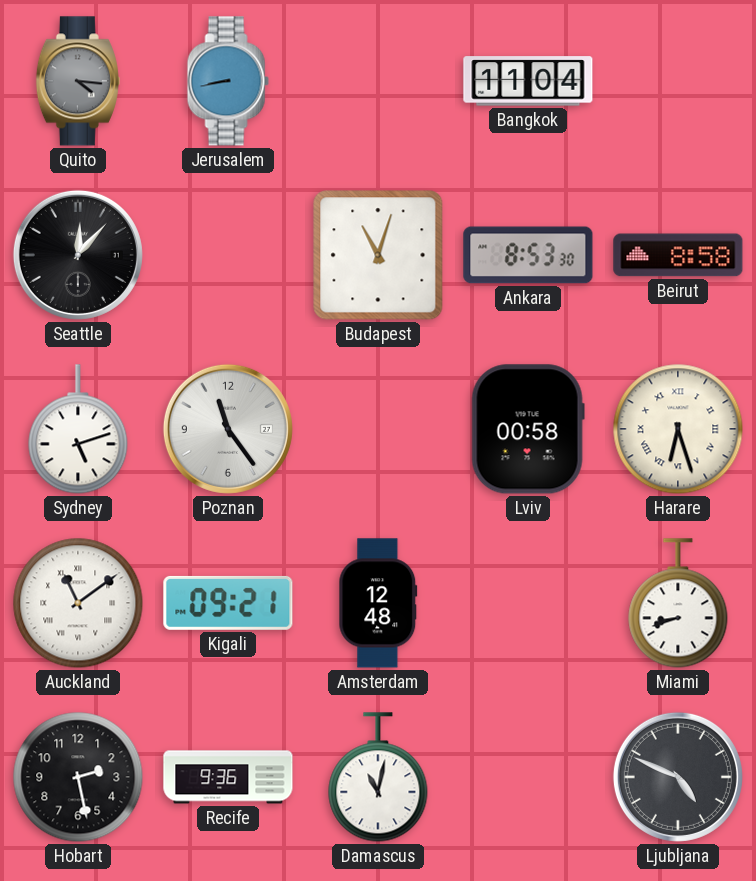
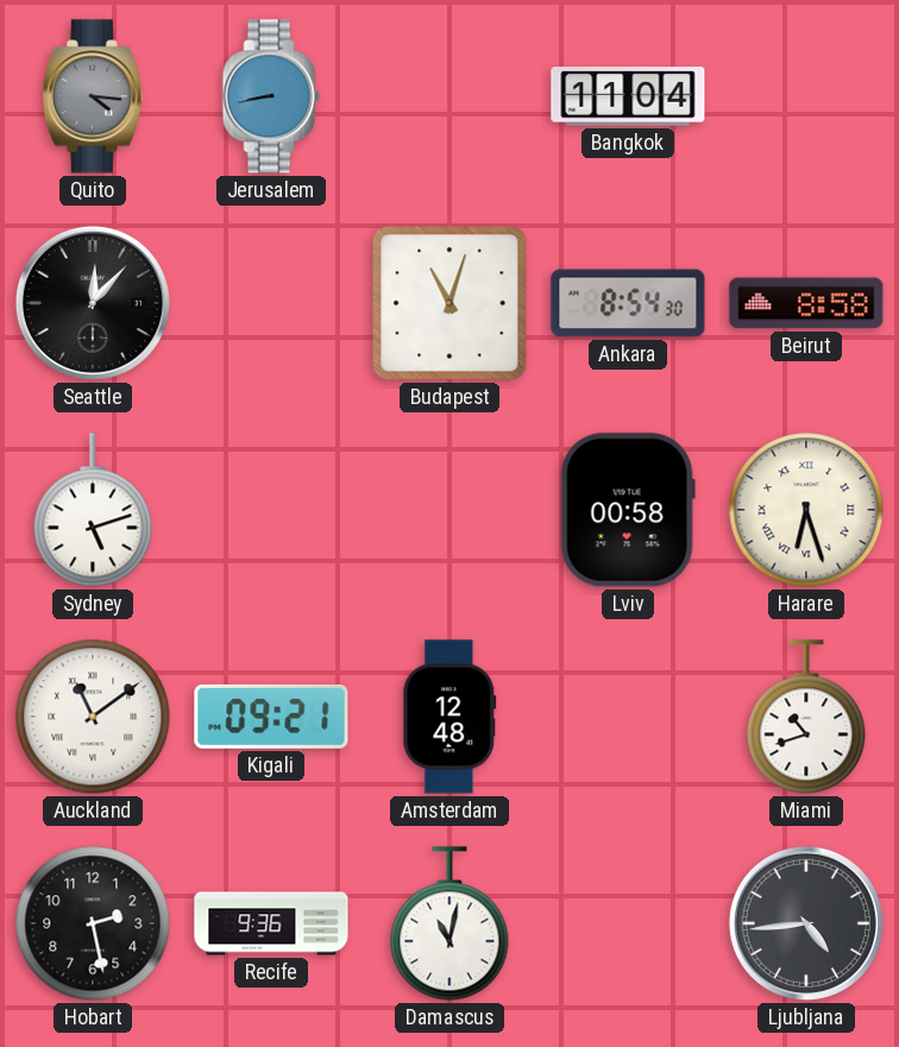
Ankara: 8:53 -> 8:54 (628, 303)
Poznan: 11:24 -> none (228, 429)
Miami: 8:42 -> 10:42 (806, 717)
Ljubljana: 4:49 -> 4:44 (806, 923)
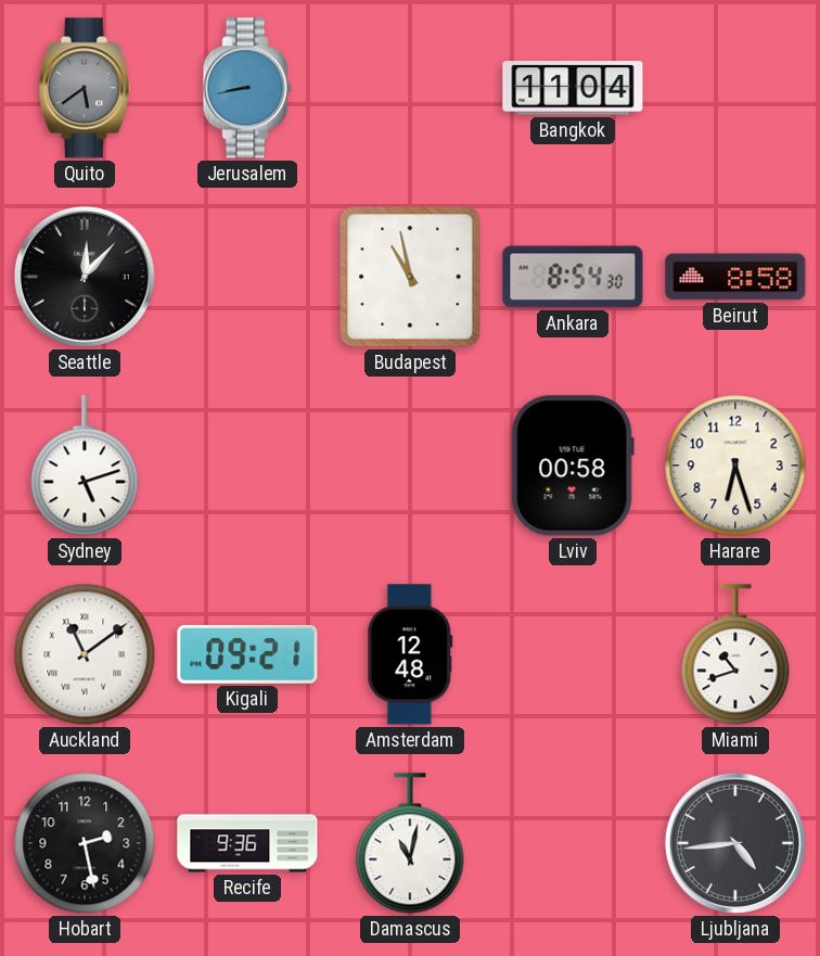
Quito: 4:16 -> 5:39 (85, 88)
Budapest: 11:03 -> 10:58 (410, 277)
Harare numerals: Roman -> Arabic (735, 466)
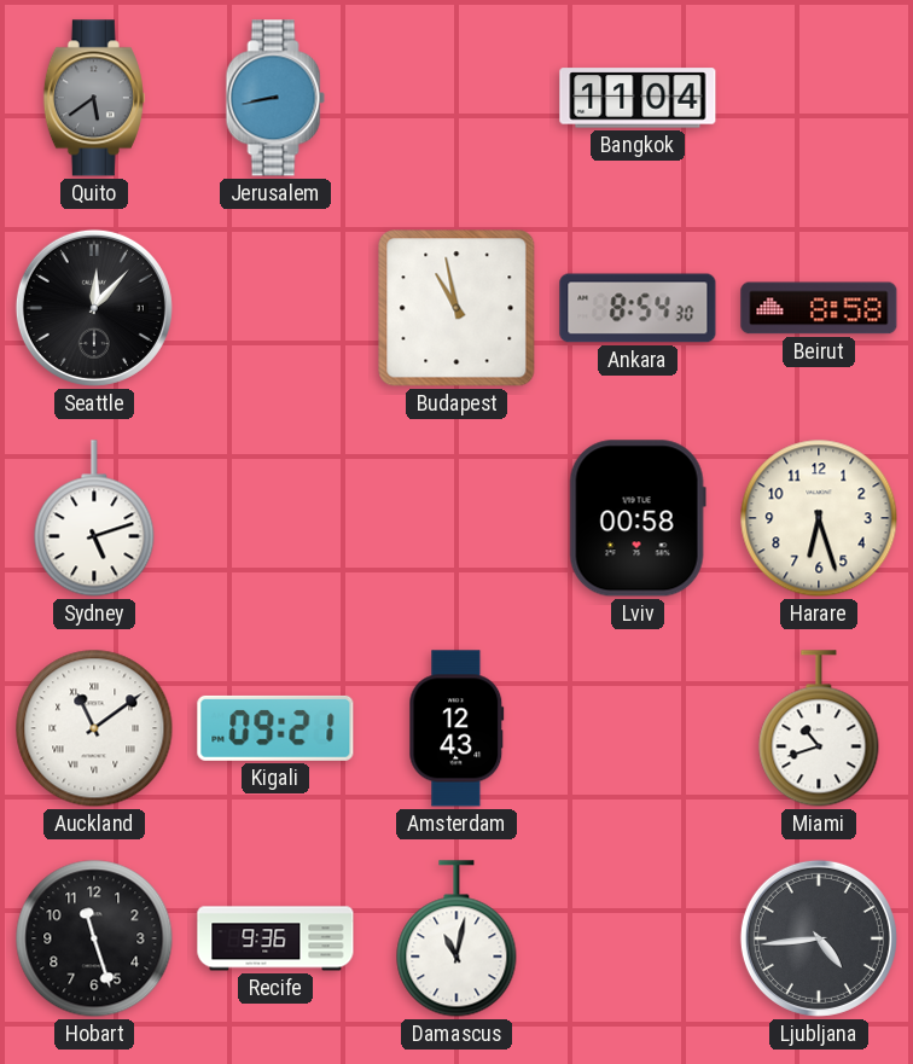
Amsterdam: 12:48 -> 12:43 (456, 728)
Hobart: 2:28 -> 11:27 (94, 938)
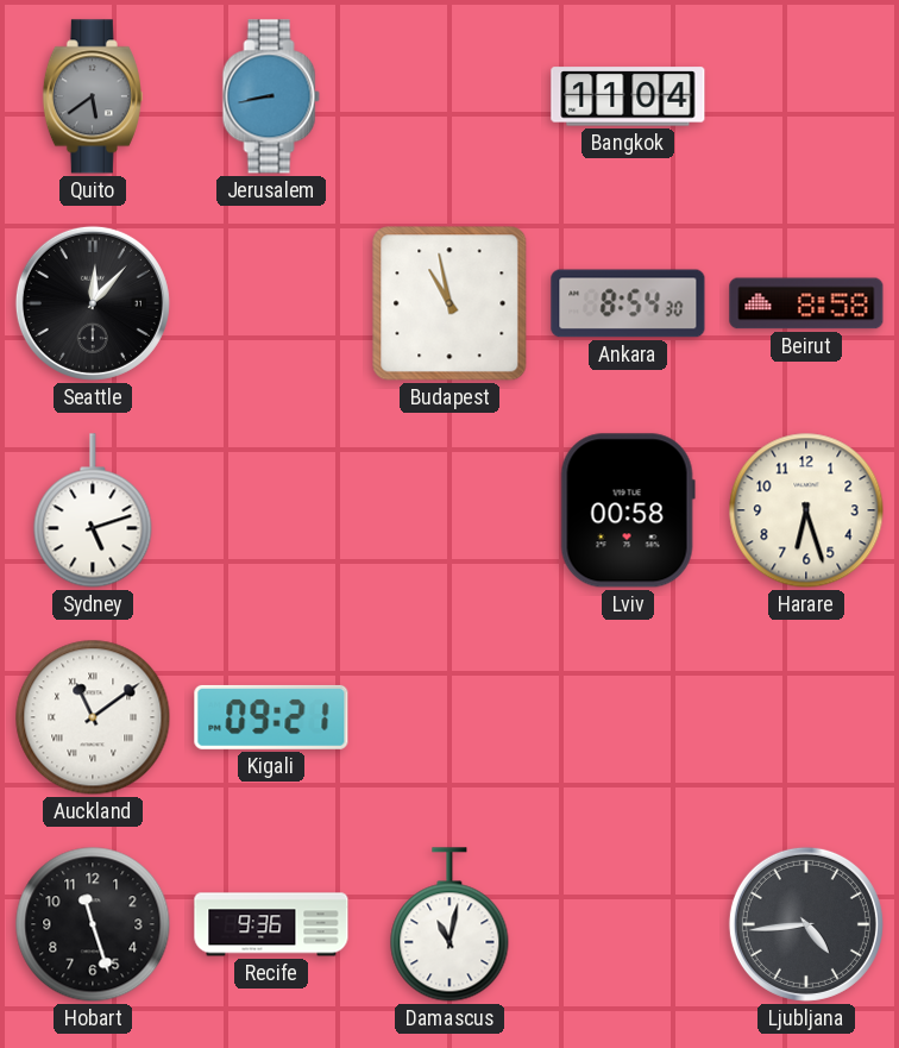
Amsterdam: 12:43 -> none (456, 728)
Miami: 10:42 -> none (819, 728)
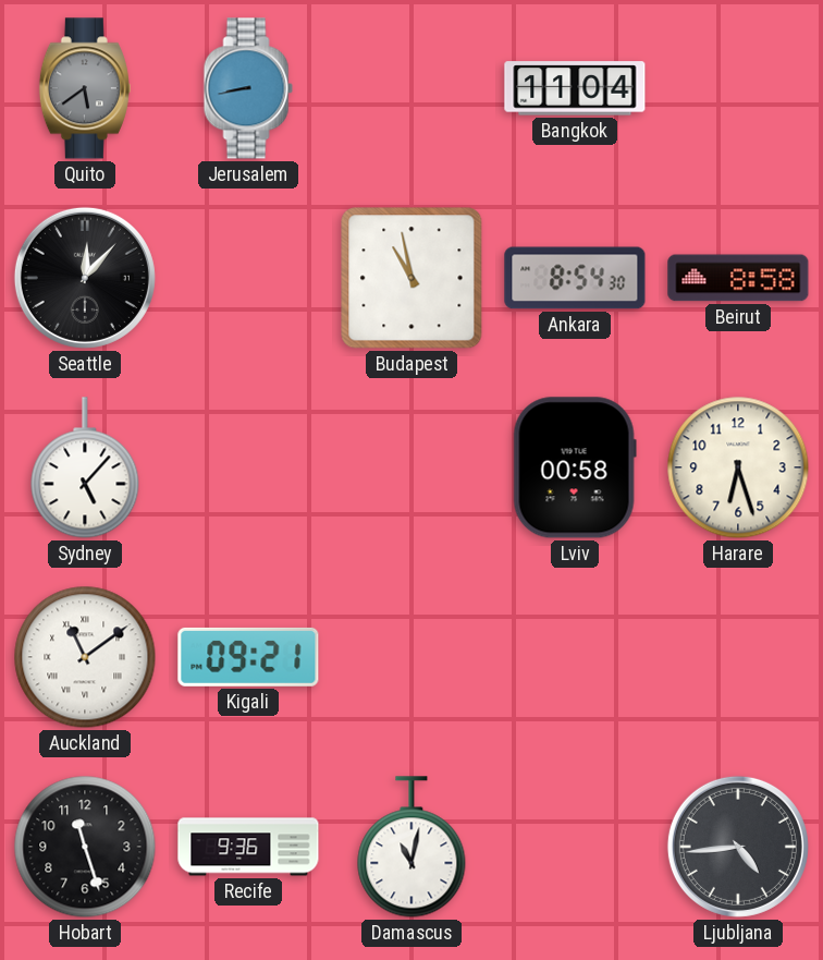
Sydney: 5:12 -> 5:07 (85, 467)
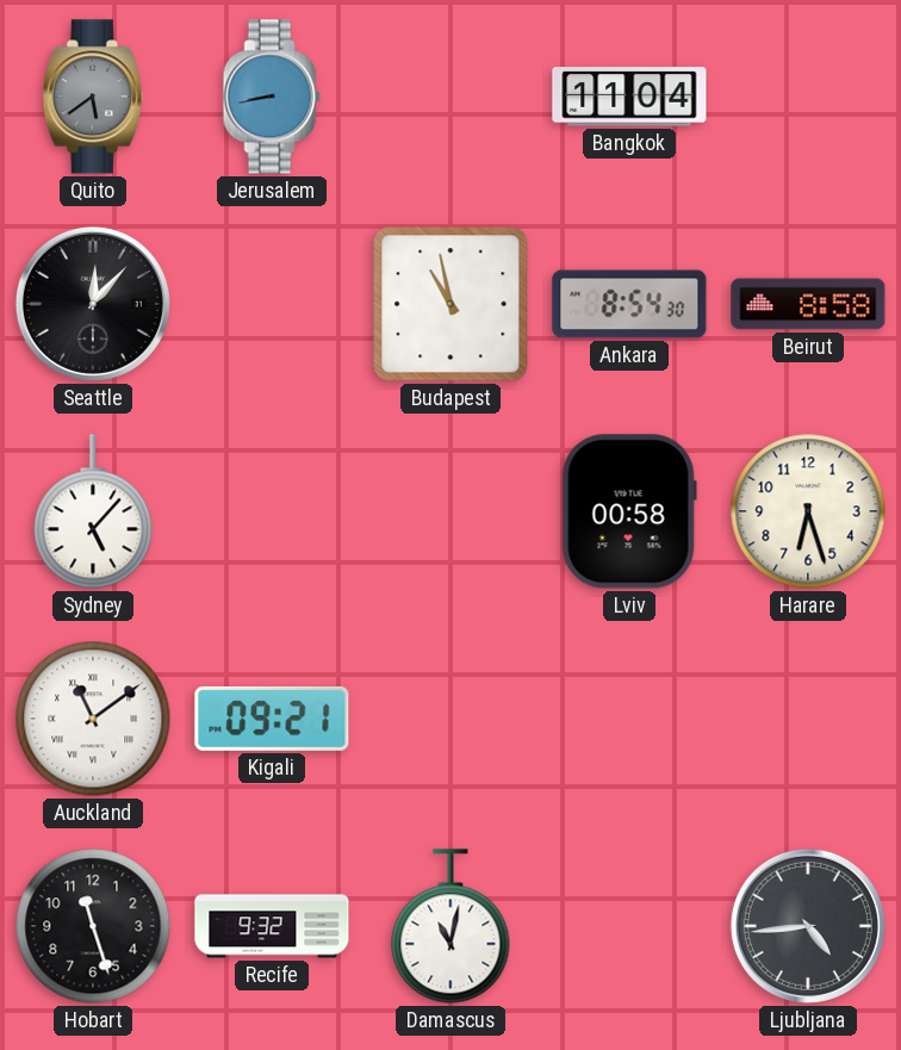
Recife: 9:36 -> 9:32 (272, 926)
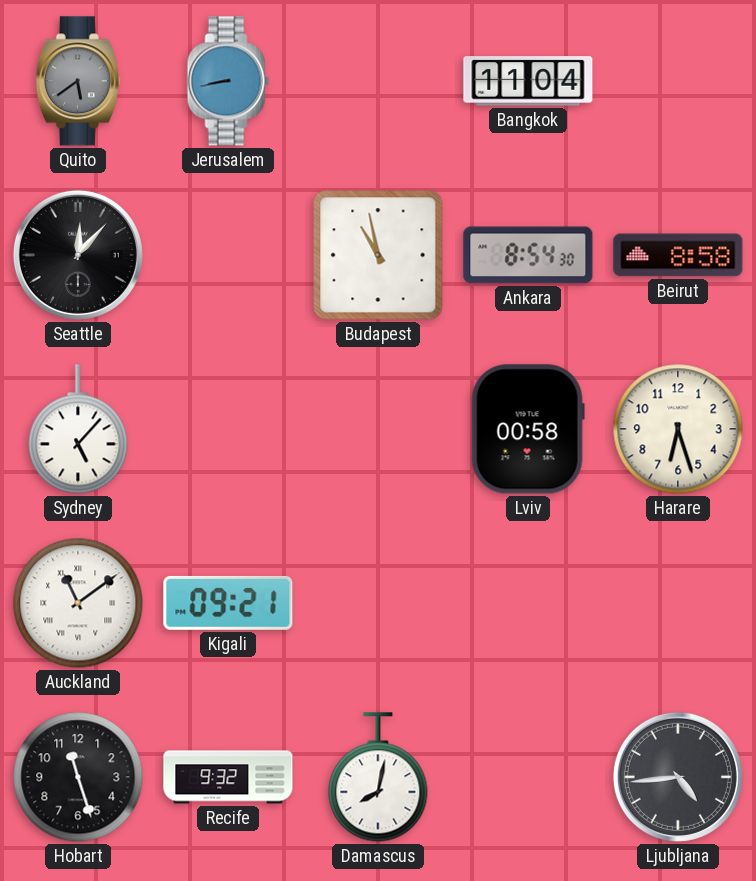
Damascus: 11:02 -> 8:02 (378, 777)
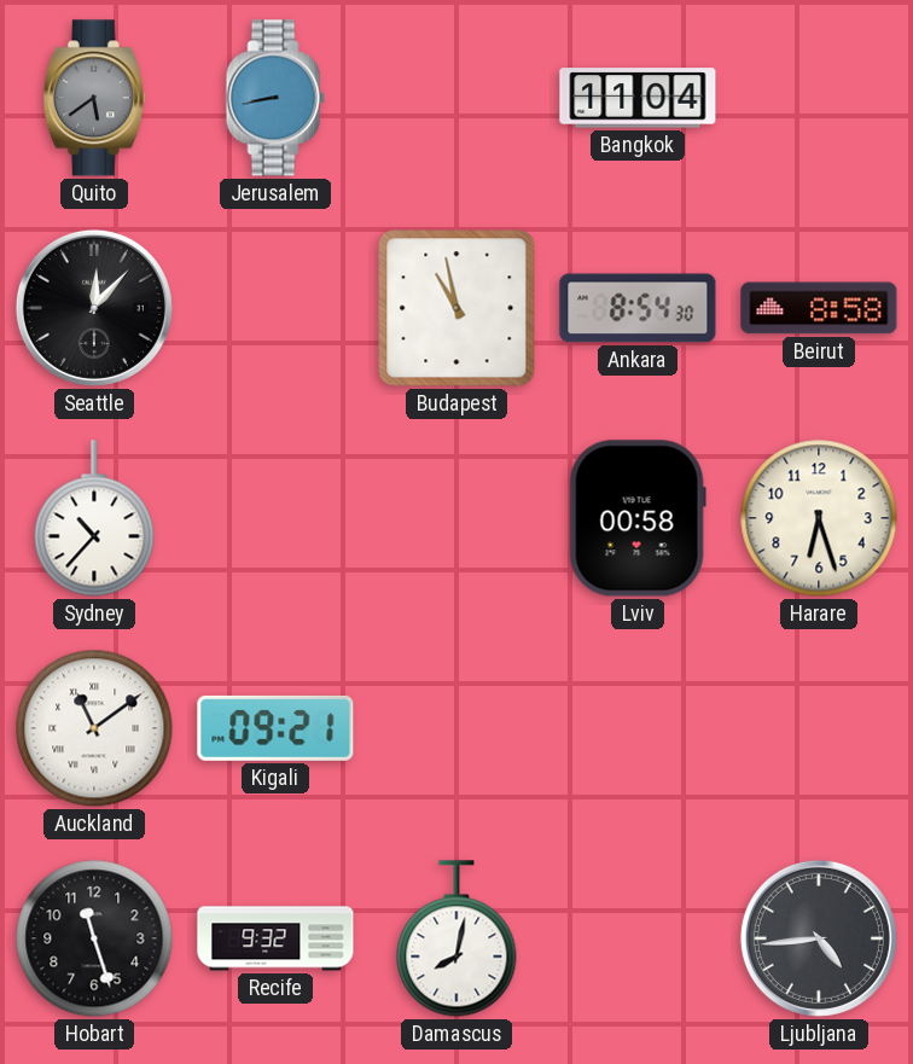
Sydney: 5:07 -> 10:37 (94, 518)
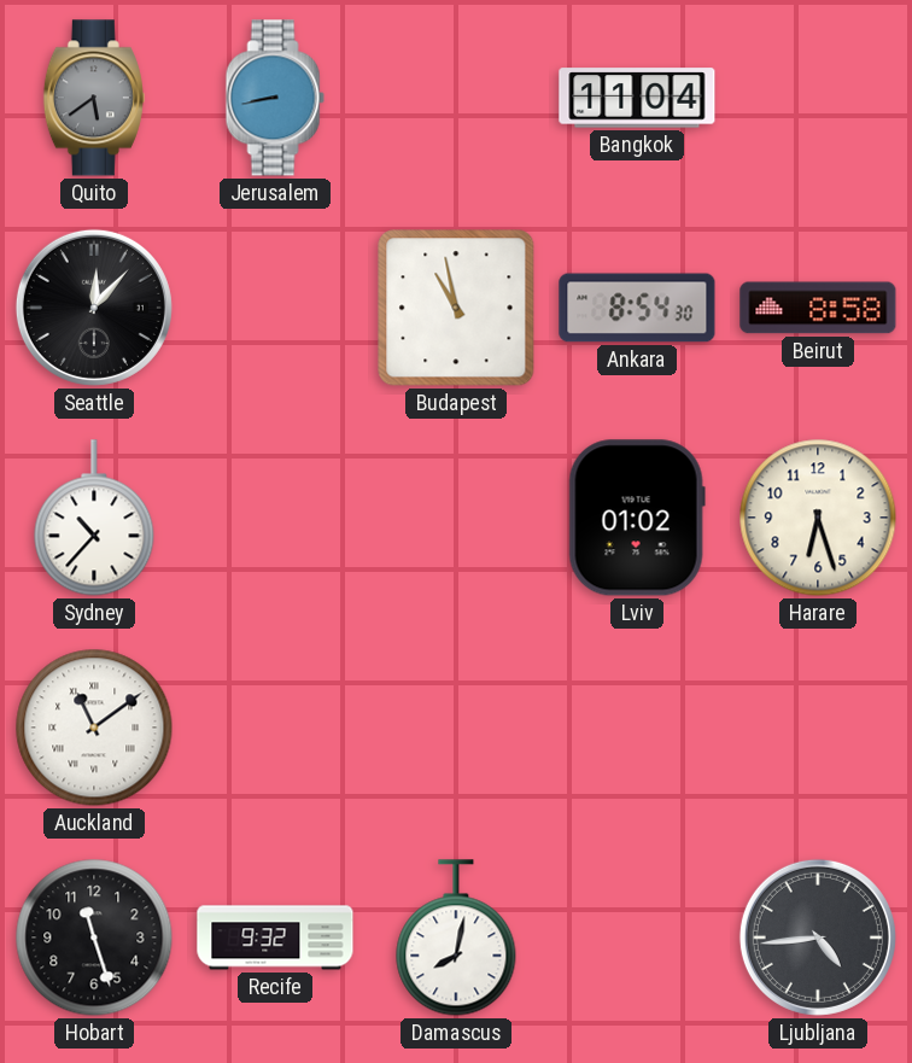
Lviv: 00:58 -> 01:02 (637, 518)
Kigali: 09:21 -> none (275, 728)
